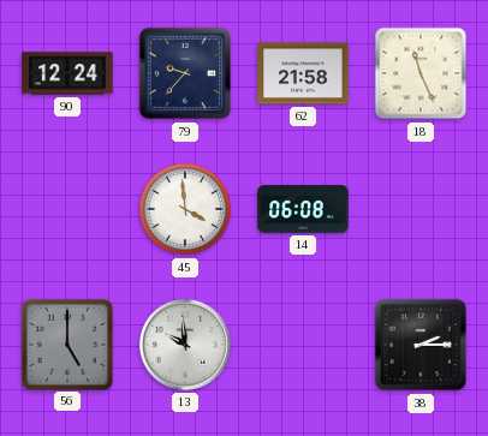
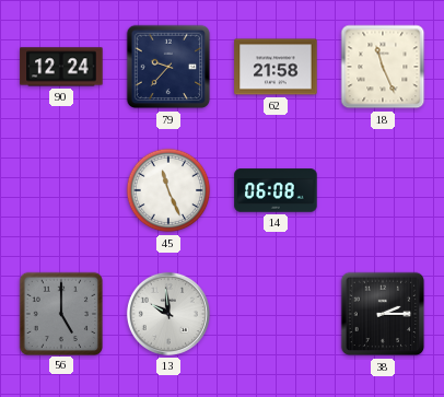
45: 3:59 -> 11:26 (168, 190)
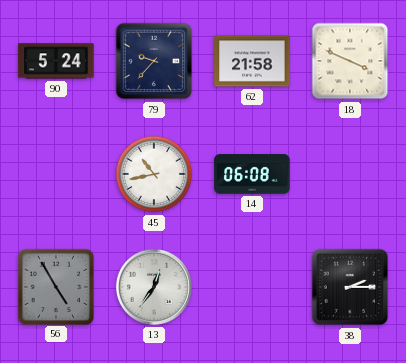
90: 12:24 -> 5:24 (56, 61)
18: 11:26 -> 3:49 (350, 61)
45: 11:26 -> 10:43 (154, 174)
56: 5:00 -> 4:55 (55, 286)
13: 9:59 -> 12:36 (154, 287)
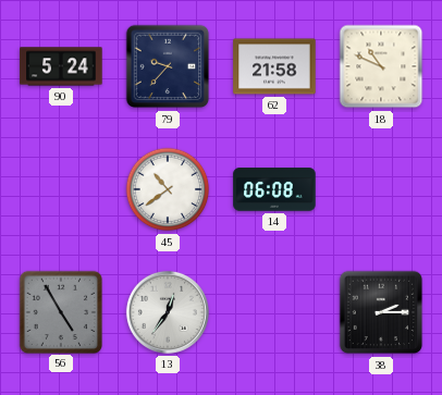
18: 3:49 -> 10:49 (381, 66)
45: 10:43 -> 10:39 (168, 189)
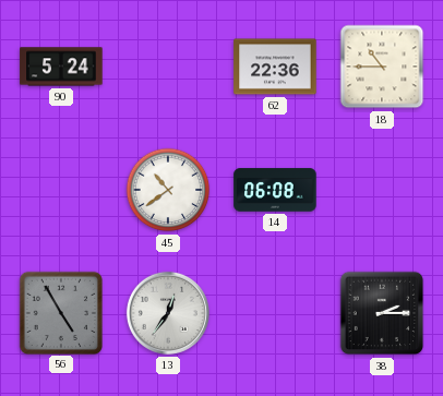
79: 9:37 -> none (168, 66)
62: 21:58 -> 22:36 (275, 67)
18: 10:49 -> 10:45 (382, 67)
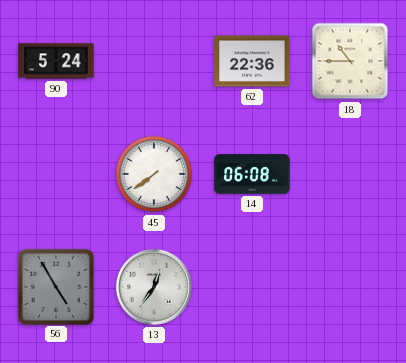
45: 10:39 -> 7:39 (154, 174)
38: 2:15 -> none (382, 313)
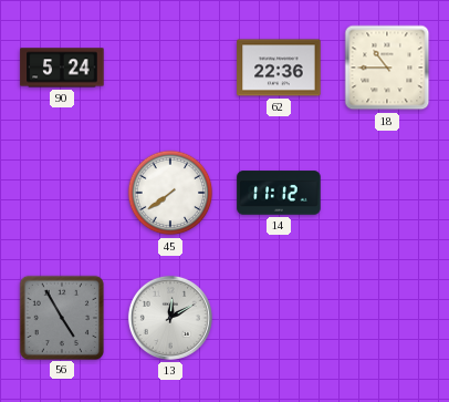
14: 06:08 -> 11:12 (279, 193)
13: 12:36 -> 12:10 (170, 318)
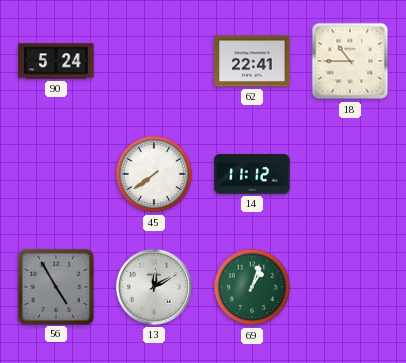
62: 22:36 -> 22:41 (252, 61)
69: none -> 1:03 (252, 287)
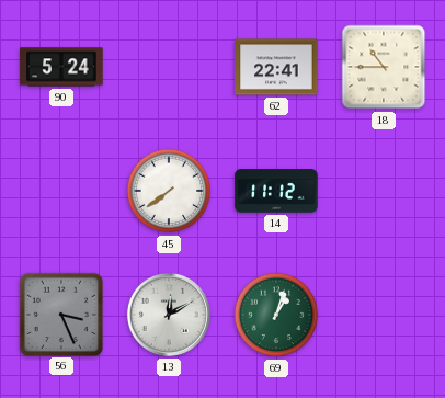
56: 4:55 -> 3:26 (60, 314)
